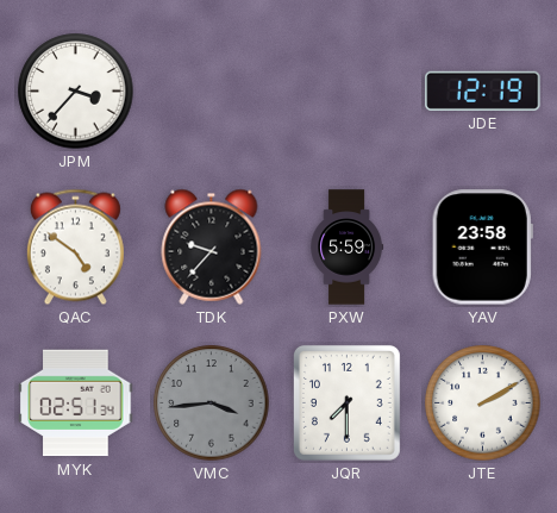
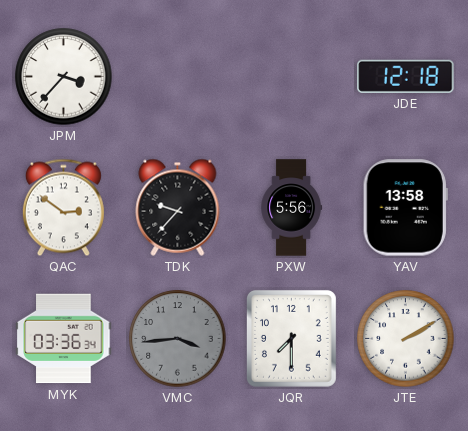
JDE: 12:19 -> 12:18 (406, 76)
QAC: 4:51 -> 2:51 (63, 208)
PXW: 5:59 -> 5:56 (292, 208)
YAV: 23:58 -> 13:58 (405, 208)
MYK: 02:51 -> 03:36 (64, 339)
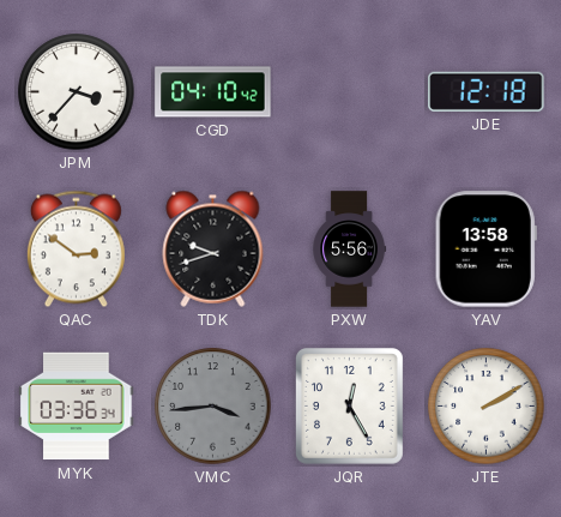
CGD: none -> 04:10 (213, 92)
TDK: 9:37 -> 9:42 (213, 248)
JQR: 7:30 -> 12:25 (349, 405)
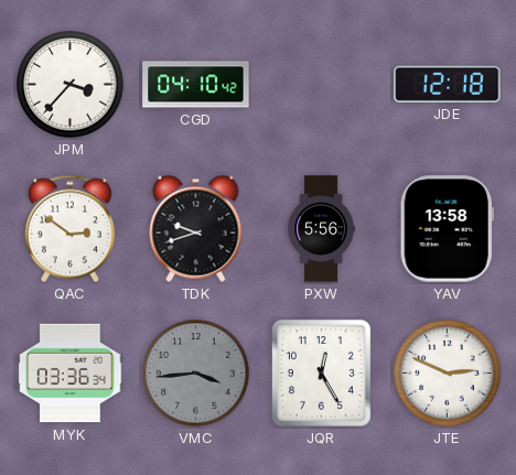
JTE: 2:10 -> 2:49 (448, 374)
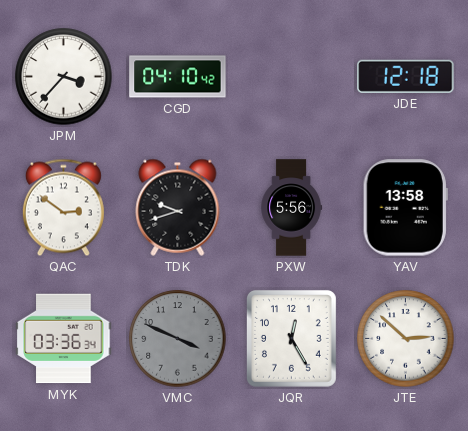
VMC: 3:44 -> 3:49 (178, 339)
JTE: 2:49 -> 2:52 (406, 339)
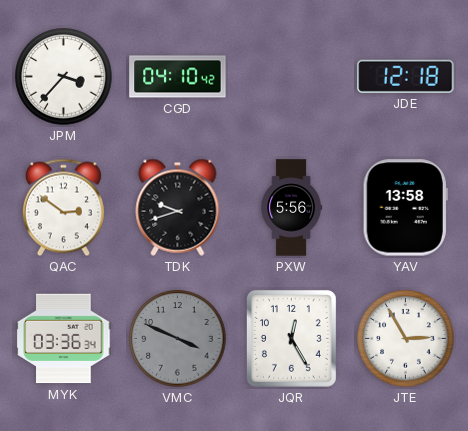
JTE: 2:52 -> 2:55 (406, 339)
